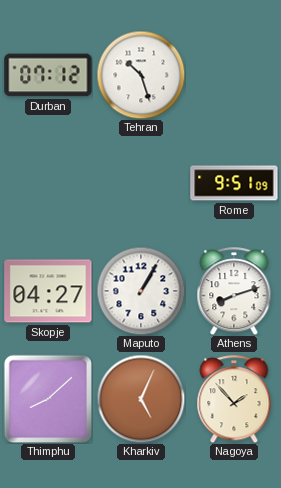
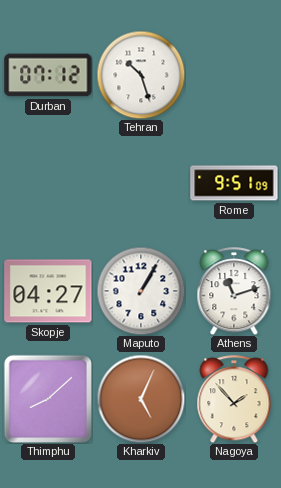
Athens: 8:12 -> 11:12 (234, 291)
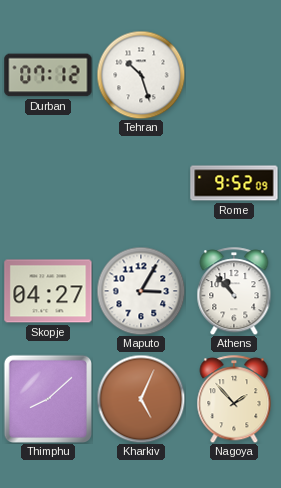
Rome: 9:51 -> 9:52 (234, 183)
Maputo: 1:05 -> 3:05 (141, 291)
Athens: 11:12 -> 10:53 (234, 291)
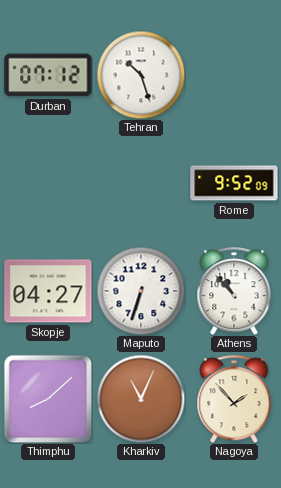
Maputo: 3:05 -> 6:33 (141, 291)
Kharkiv: 5:04 -> 11:04 (141, 399)
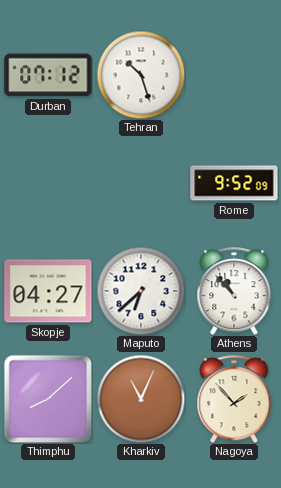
Maputo: 6:33 -> 6:38 (141, 291)
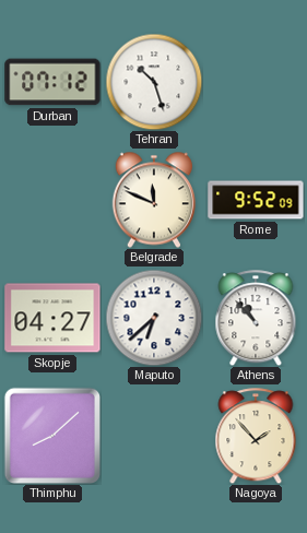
Belgrade: none -> 11:49 (153, 200)
Kharkiv: 11:04 -> none (141, 399)
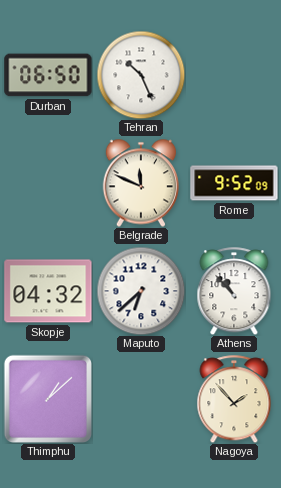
Durban: 07:12 -> 06:50 (48, 75)
Tehran: 10:27 -> 10:26 (141, 75)
Skopje: 04:27 -> 04:32 (48, 291)
Thimphu: 8:08 -> 1:08 (47, 398)
